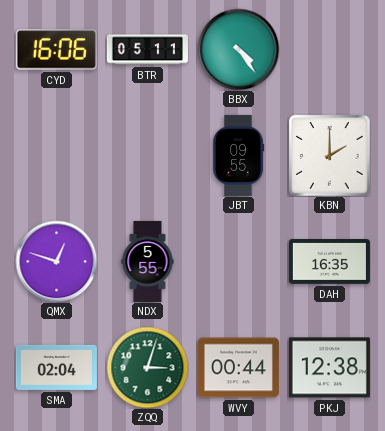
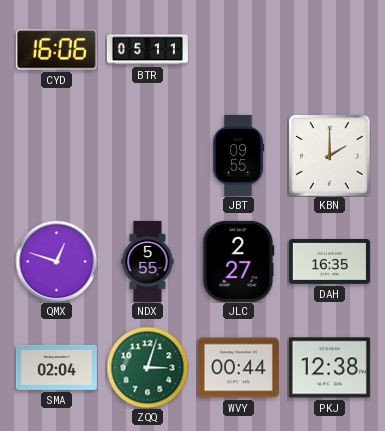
BBX: 4:24 -> none (238, 49)
JLC: none -> 2:27 (239, 261)
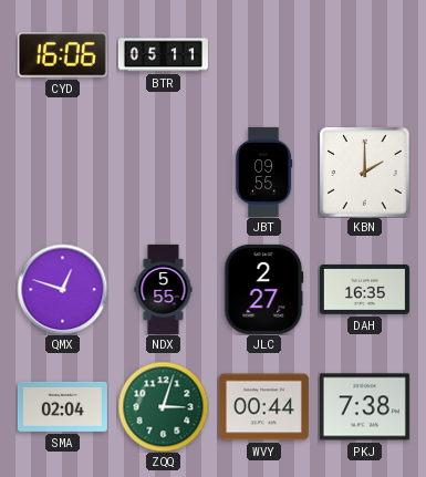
PKJ: 12:38 -> 7:38 (364, 407)
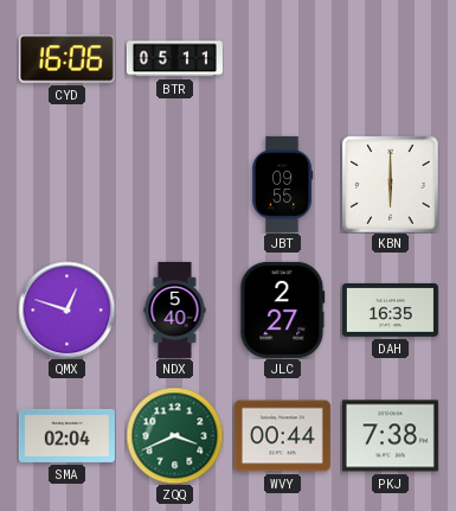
KBN: 2:00 -> 6:00 (390, 184)
NDX: 5:55 -> 5:40 (175, 309)
ZQQ: 3:03 -> 3:41 (174, 435)
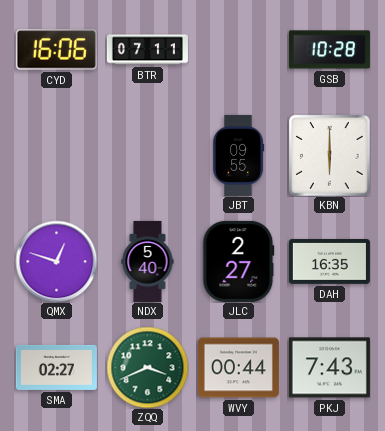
BTR: 05:11 -> 07:11 (147, 50)
GSB: none -> 10:28 (329, 50)
SMA: 02:04 -> 02:27 (56, 367)
PKJ: 7:38 -> 7:43 (329, 368)
